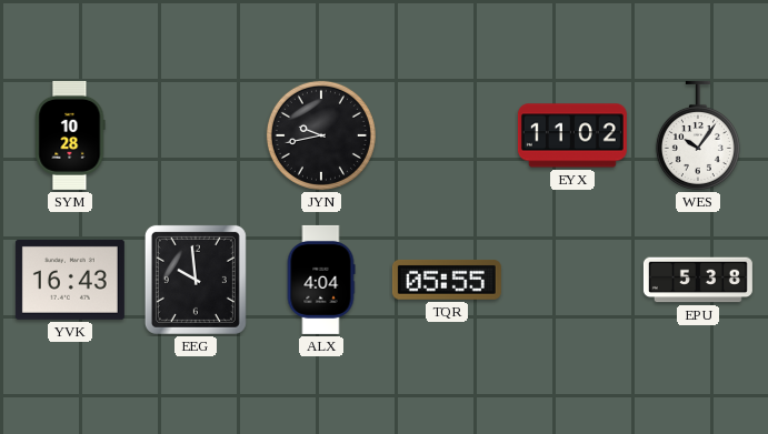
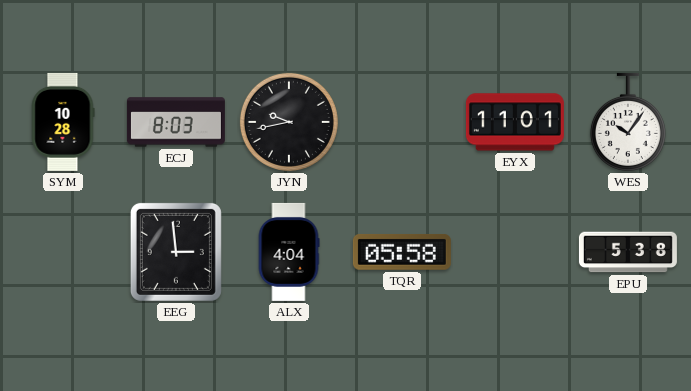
ECJ: none -> 8:03 (176, 122)
EYX: 11:02 -> 11:01 (515, 122)
YVK: 16:43 -> none (70, 280)
EEG: 9:59 -> 2:59 (176, 252)
TQR: 05:55 -> 05:58 (402, 252)
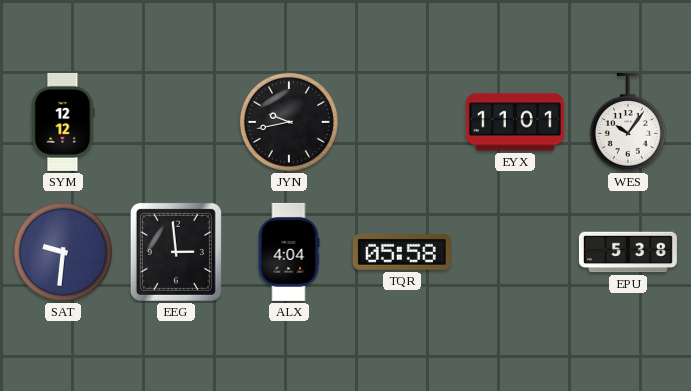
SYM: 10:28 -> 12:12 (63, 122)
ECJ: 8:03 -> none (176, 122)
SAT: none -> 9:31 (63, 252)
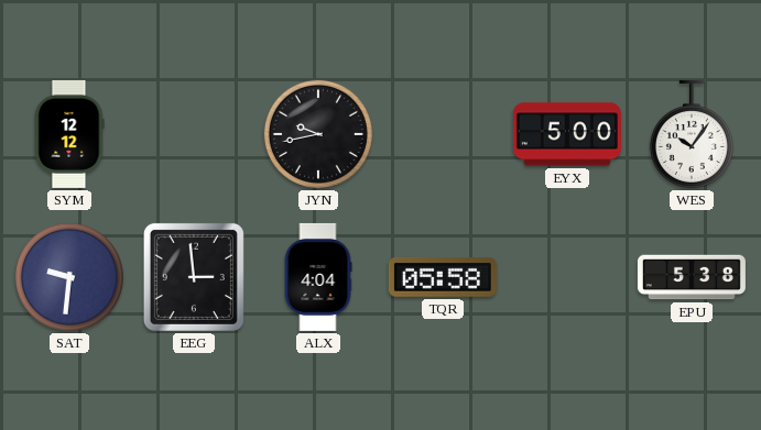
EYX: 11:01 -> 5:00 (567, 134)
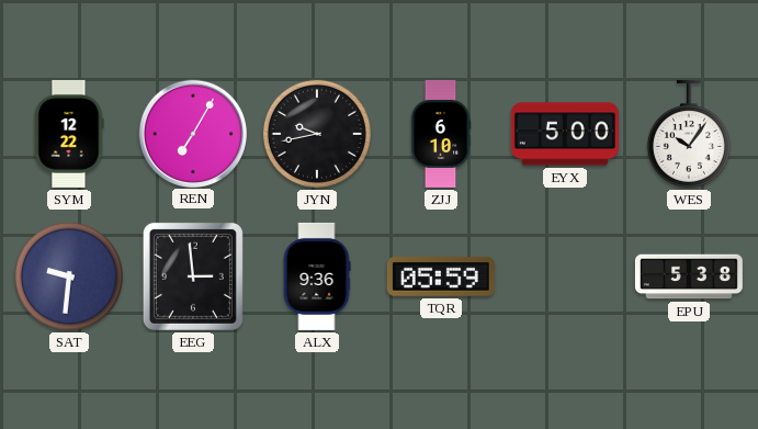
SYM: 12:12 -> 12:22 (69, 134)
REN: none -> 7:05 (192, 133)
ZJJ: none -> 6:10 (441, 134)
ALX: 4:04 -> 9:36 (317, 276)
TQR: 05:58 -> 05:59 (441, 276)
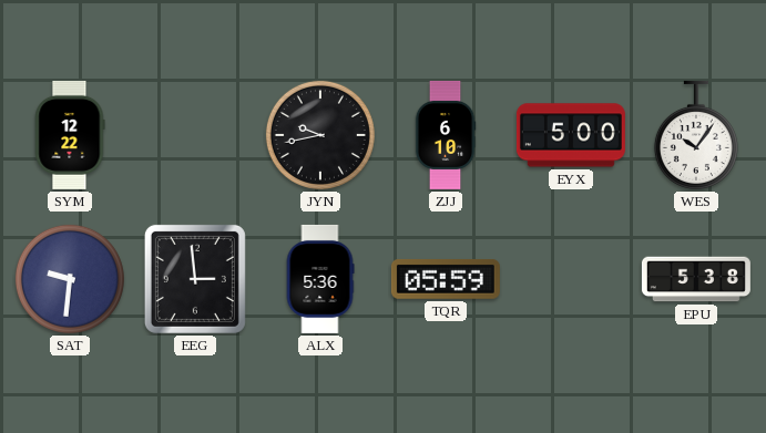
REN: 7:05 -> none (192, 133)
ALX: 9:36 -> 5:36 (320, 279)
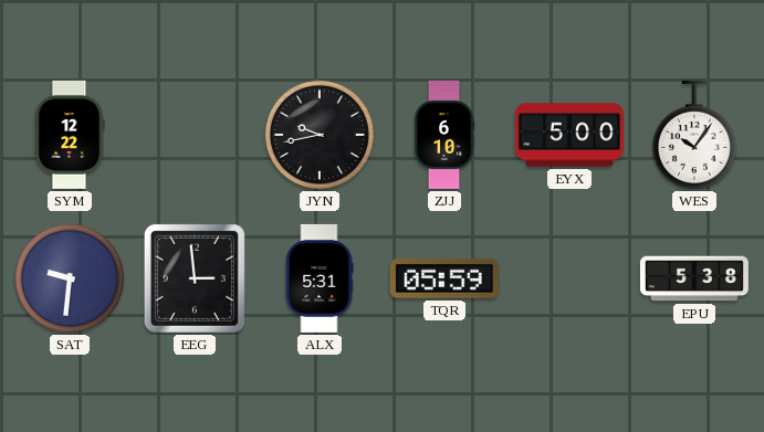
ALX: 5:36 -> 5:31 (320, 278)
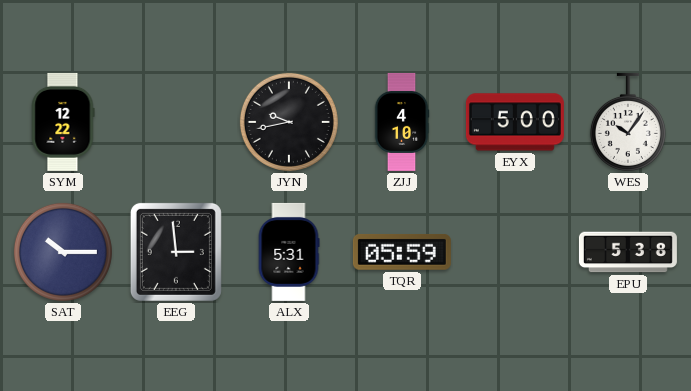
ZJJ: 6:10 -> 4:10 (402, 122)
SAT: 9:31 -> 10:15 (63, 252)
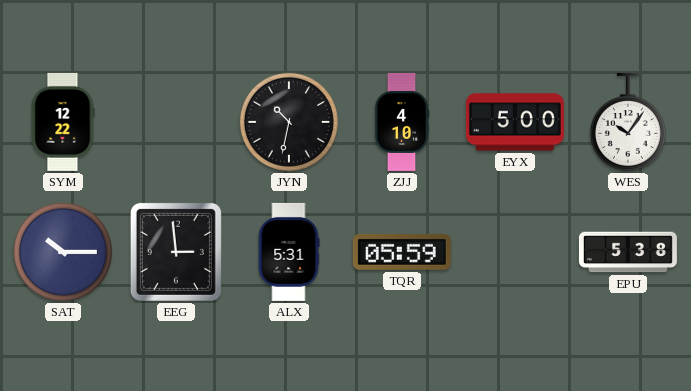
JYN: 9:43 -> 10:32 (289, 122)
